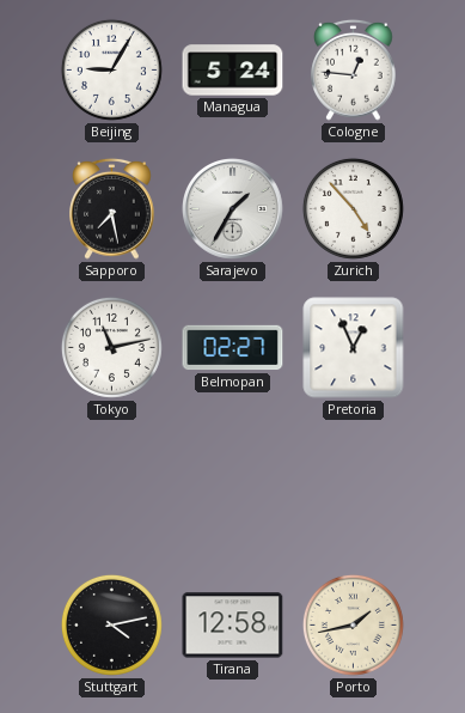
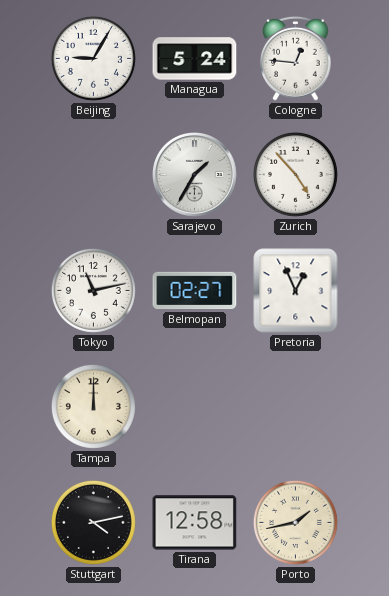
Sapporo: 7:28 -> none (112, 208)
Tampa: none -> 12:00 (93, 406)
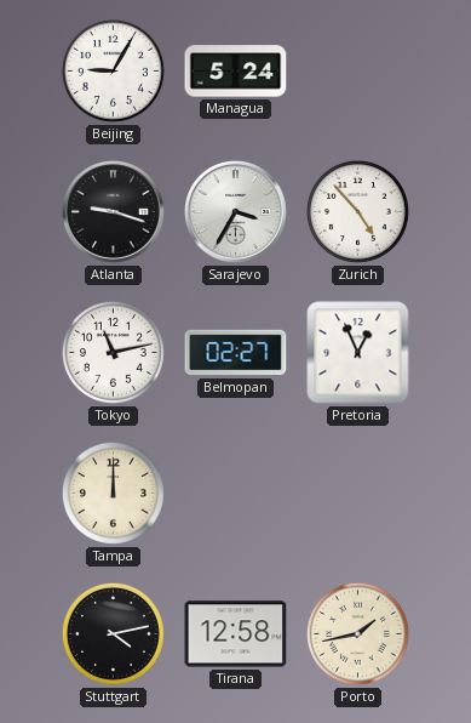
Cologne: 12:46 -> none (296, 58)
Atlanta: none -> 9:18 (114, 212)
Sarajevo: 1:35 -> 3:35 (236, 212)
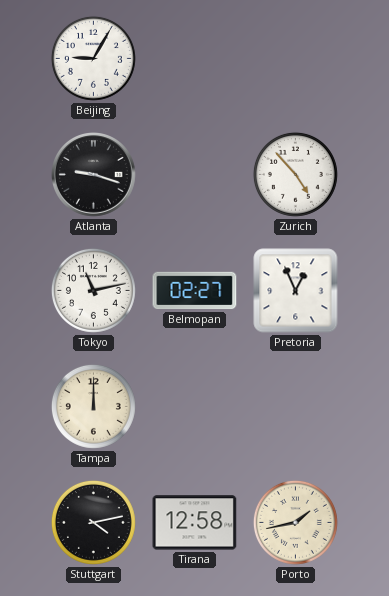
Managua: 5:24 -> none (236, 72)
Sarajevo: 3:35 -> none (236, 212)
